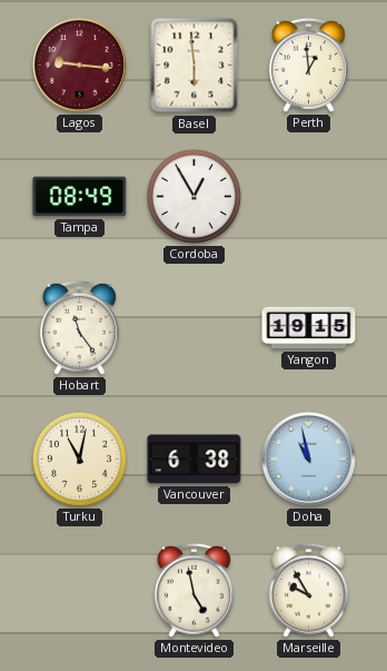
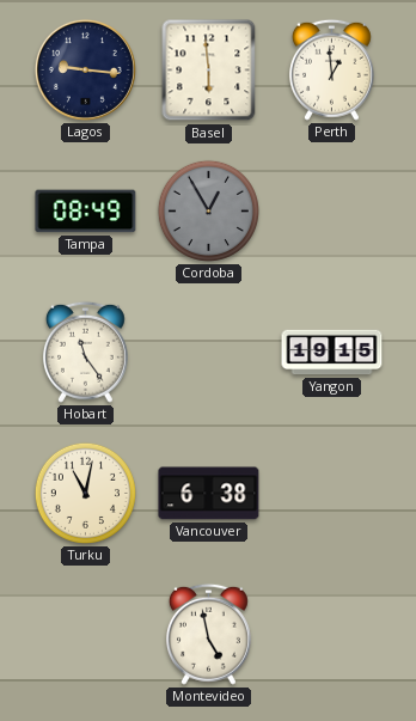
Lagos dial: burgundy -> navy (85, 69)
Cordoba dial: white -> grey (208, 210)
Doha: 10:58 -> none (308, 458)
Marseille: 9:55 -> none (308, 590)
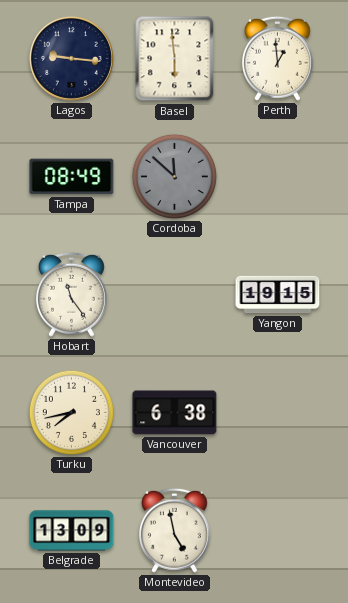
Cordoba: 12:55 -> 11:52 (174, 176)
Turku: 11:02 -> 7:43 (71, 412)
Belgrade: none -> 13:09 (72, 531)
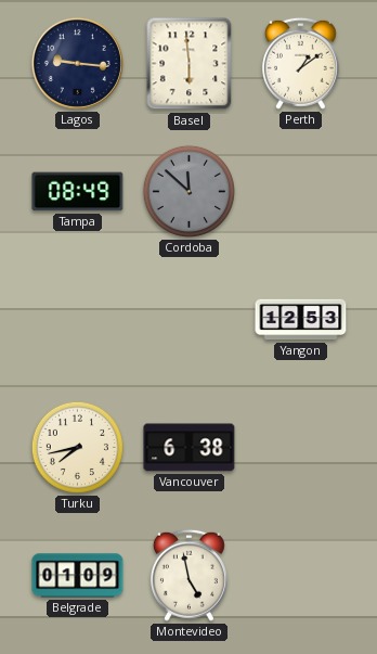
Perth: 12:59 -> 1:09 (300, 63)
Hobart: 11:24 -> none (71, 294)
Yangon: 19:15 -> 12:53 (301, 320)
Belgrade: 13:09 -> 01:09 (78, 576)
